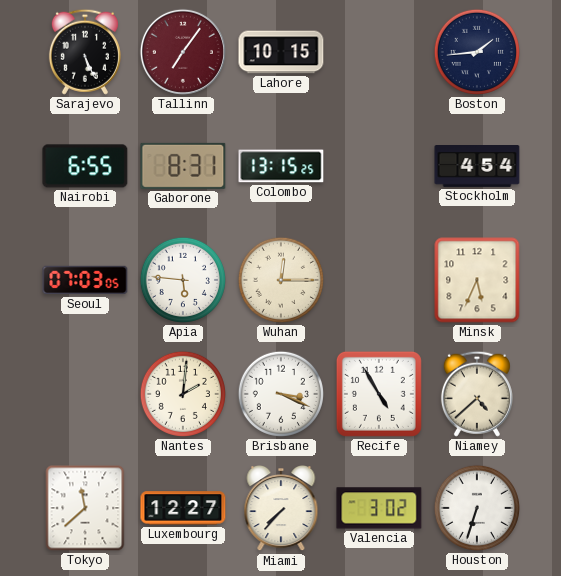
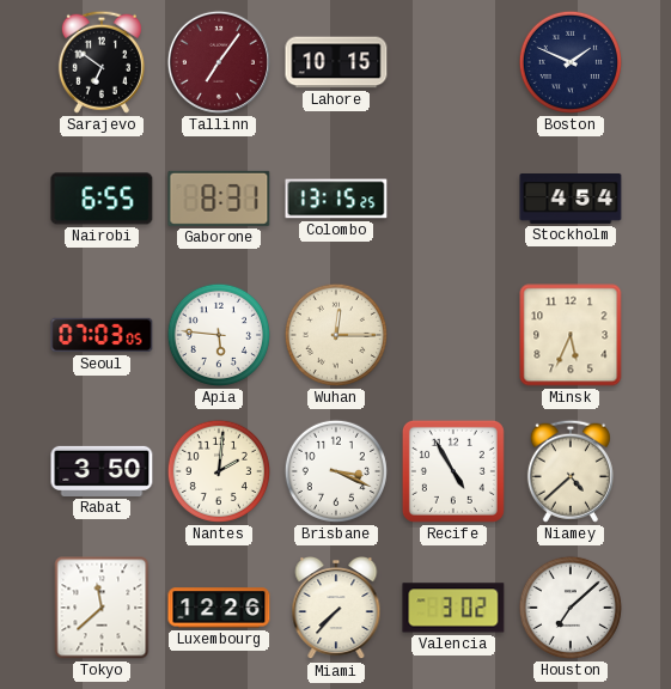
Sarajevo: 5:26 -> 6:51 (102, 62)
Boston: 1:44 -> 1:49 (571, 62)
Rabat: none -> 3:50 (102, 471)
Luxembourg: 12:27 -> 12:26 (219, 608)
Houston: 6:33 -> 7:08 (571, 608)
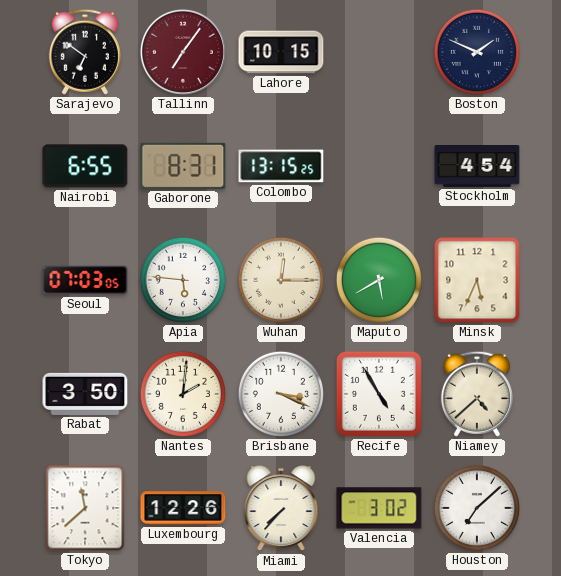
Maputo: none -> 5:40 (379, 280)
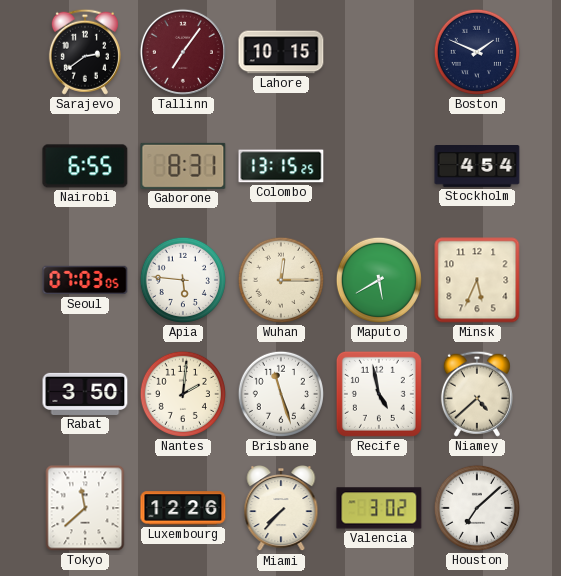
Sarajevo: 6:51 -> 2:39 (85, 52)
Brisbane: 3:19 -> 11:27 (281, 394)
Recife: 4:55 -> 4:58 (379, 394)
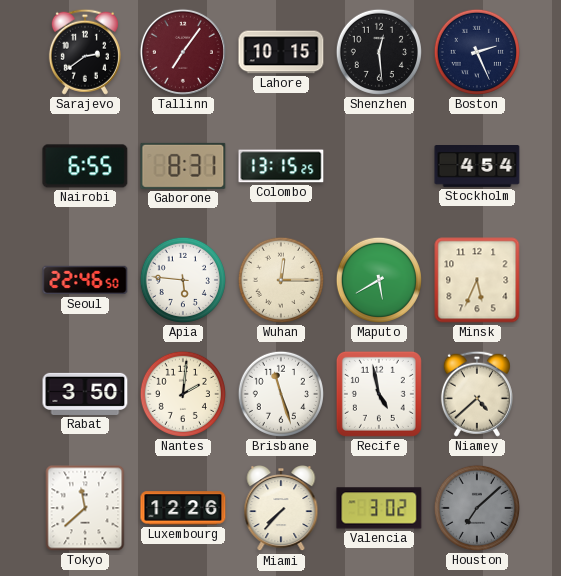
Shenzhen: none -> 12:29 (379, 52)
Boston: 1:49 -> 2:26 (477, 52)
Seoul: 07:03 -> 22:46 (85, 280)
Houston dial: white -> grey (477, 508)
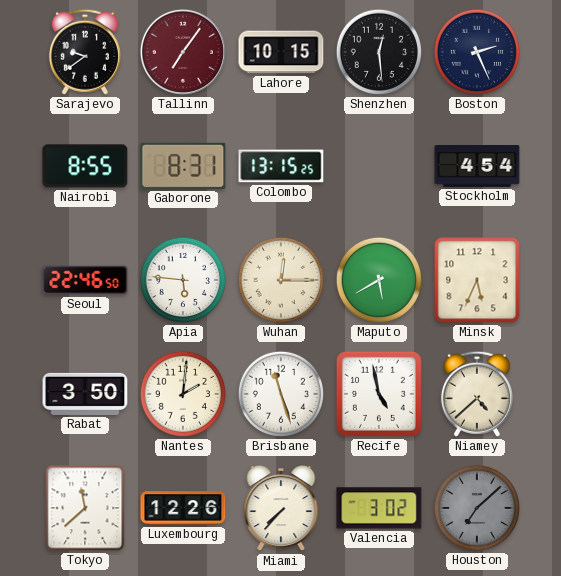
Sarajevo: 2:39 -> 9:39 (85, 52)
Nairobi: 6:55 -> 8:55 (85, 166)
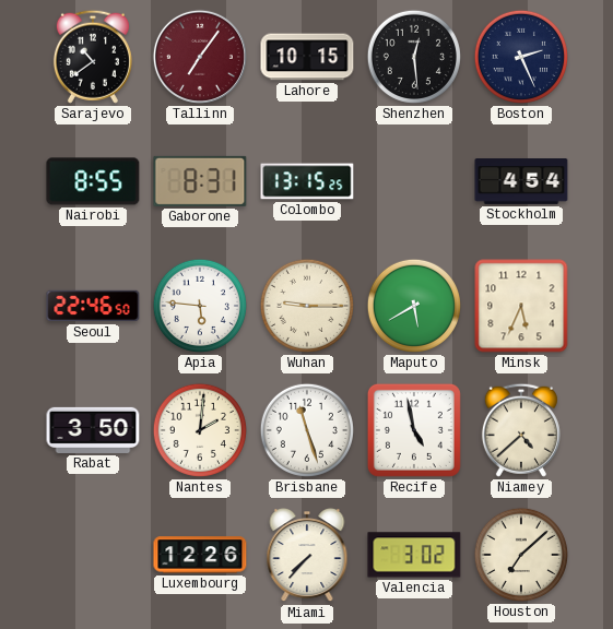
Sarajevo: 9:39 -> 10:39 (93, 57)
Wuhan: 12:15 -> 9:15 (307, 306)
Tokyo: 11:38 -> none (85, 508)
Houston dial: grey -> cream (521, 555)
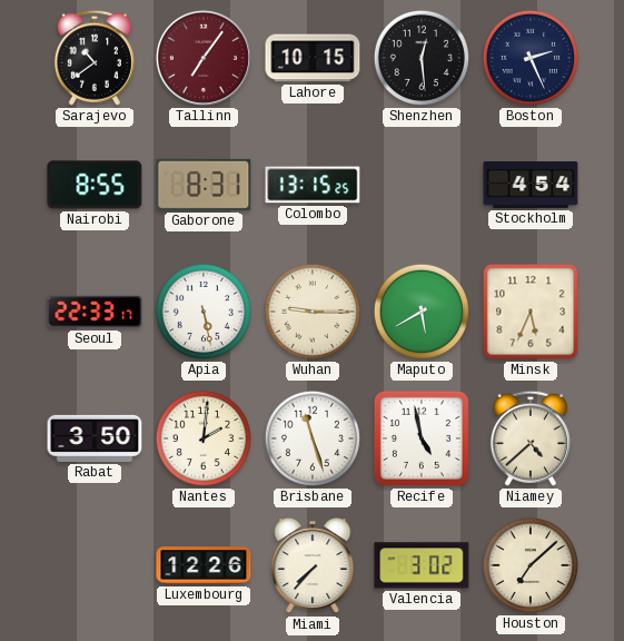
Seoul: 22:46 -> 22:33 (95, 312)
Apia: 5:46 -> 5:28 (204, 312)
